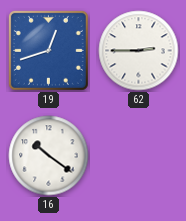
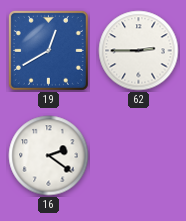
19: 12:42 -> 12:40 (48, 50)
16: 10:21 -> 2:21 (49, 156)
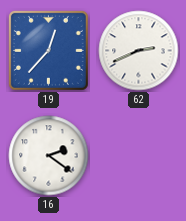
19: 12:40 -> 12:37 (48, 50)
62: 2:45 -> 2:41 (139, 51)
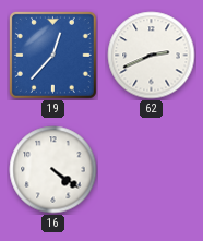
16: 2:21 -> 4:21 (53, 170)
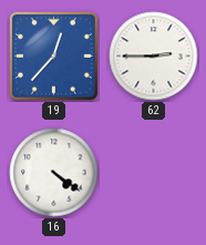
62: 2:41 -> 2:45 (154, 57)
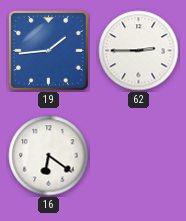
19: 12:37 -> 1:44 (48, 50)
16: 4:21 -> 6:21 (49, 156)
